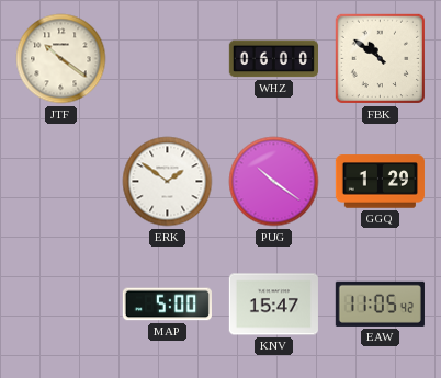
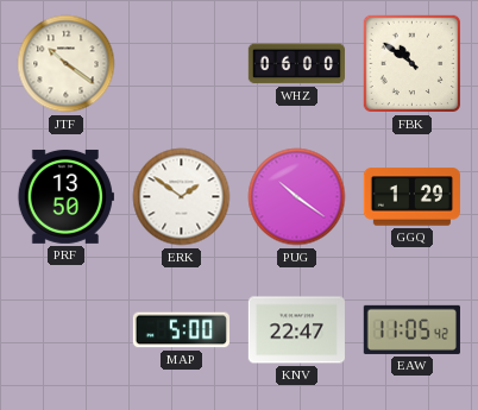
PRF: none -> 13:50 (65, 196)
KNV: 15:47 -> 22:47 (296, 330)
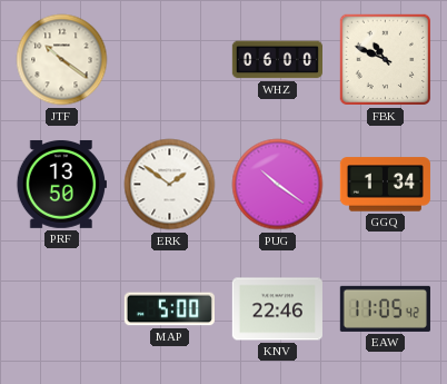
FBK: 10:51 -> 10:49 (386, 60)
GGQ: 1:29 -> 1:34 (385, 185)
KNV: 22:47 -> 22:46 (277, 309)
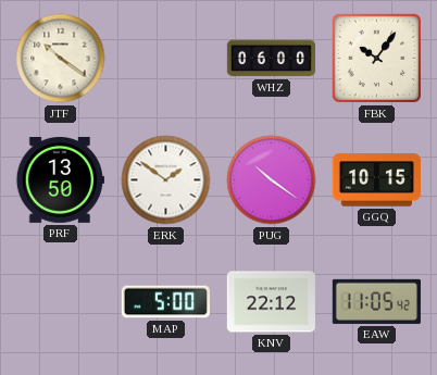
FBK: 10:49 -> 10:06 (377, 59)
GGQ: 1:34 -> 10:15 (376, 180)
KNV: 22:46 -> 22:12 (271, 302)
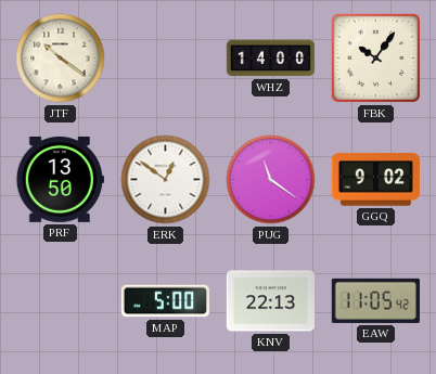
WHZ: 06:00 -> 14:00 (270, 59)
ERK: 1:51 -> 12:51 (166, 180)
PUG: 10:21 -> 11:21 (271, 180)
GGQ: 10:15 -> 9:02 (375, 180)
KNV: 22:12 -> 22:13 (270, 301)
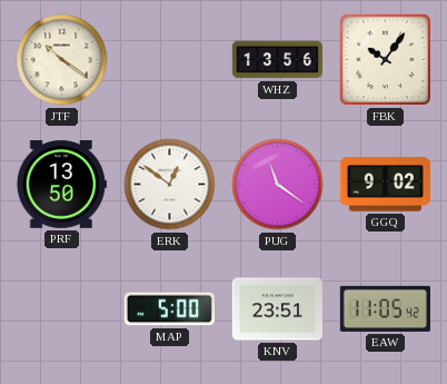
WHZ: 14:00 -> 13:56 (277, 60)
KNV: 22:13 -> 23:51 (277, 309)
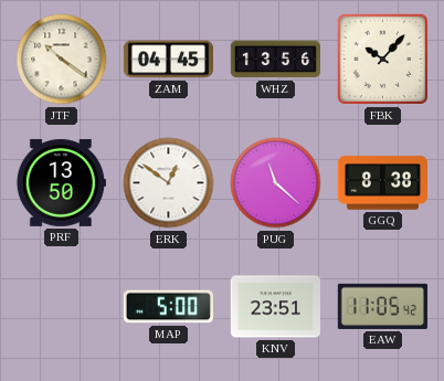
ZAM: none -> 04:45 (168, 60)
FBK: 10:06 -> 10:07 (383, 60)
PUG: 11:21 -> 11:22 (276, 183)
GGQ: 9:02 -> 8:38 (382, 183)
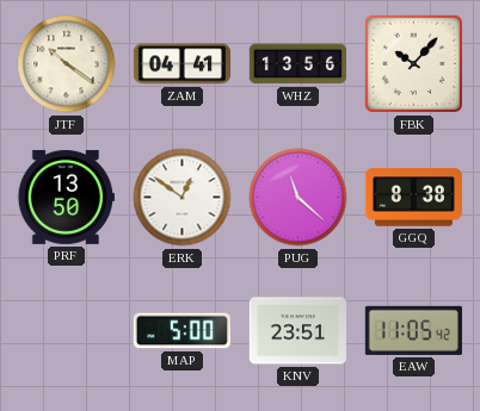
ZAM: 04:45 -> 04:41 (181, 64)
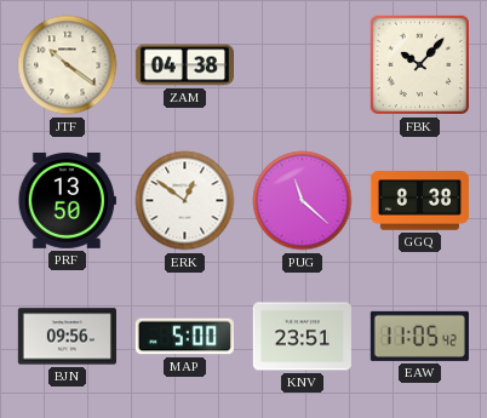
ZAM: 04:41 -> 04:38 (184, 65)
WHZ: 13:56 -> none (297, 64)
BJN: none -> 09:56 (67, 337)
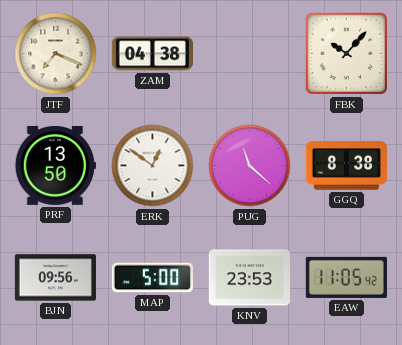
JTF: 10:21 -> 7:19 (56, 54)
KNV: 23:51 -> 23:53 (249, 278)
